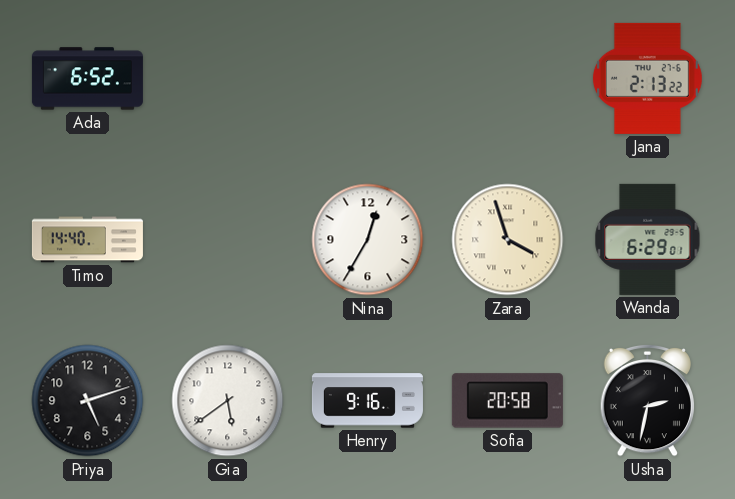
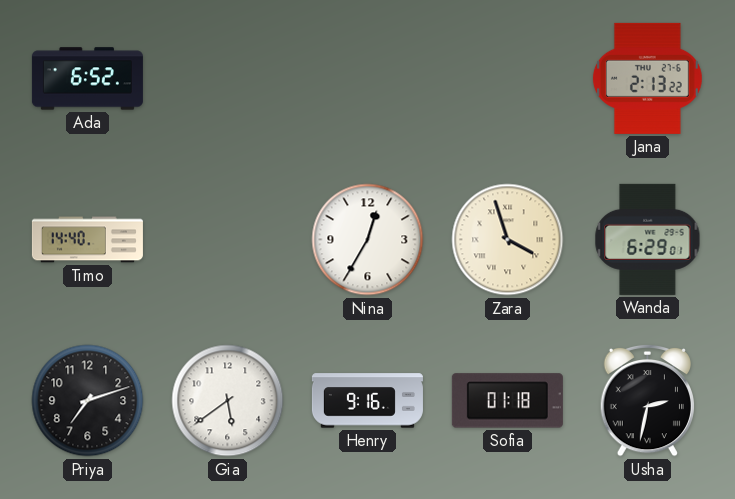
Priya: 5:12 -> 7:12 (88, 401)
Sofia: 20:58 -> 01:18 (507, 401)
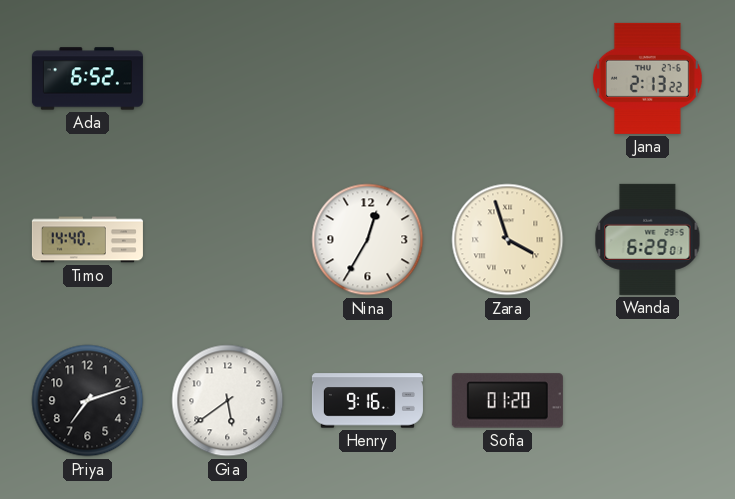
Sofia: 01:18 -> 01:20 (507, 401)
Usha: 2:32 -> none (647, 400)
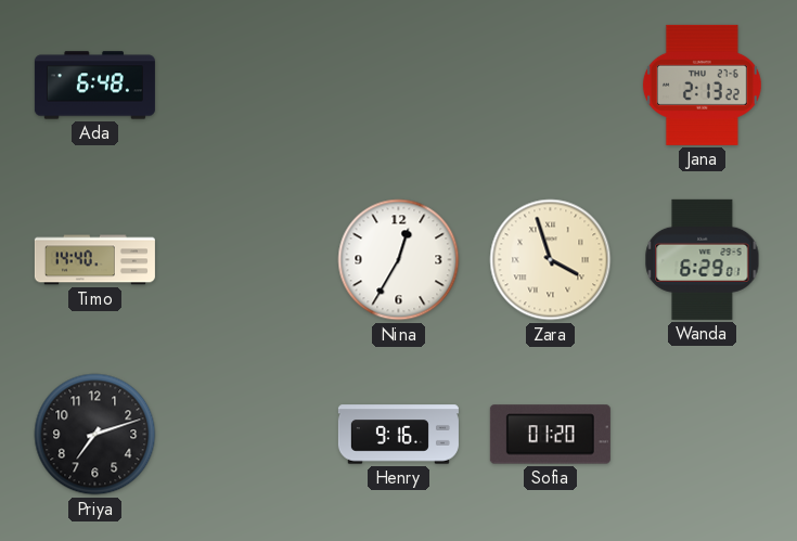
Ada: 6:52 -> 6:48 (94, 86)
Gia: 5:39 -> none (228, 401)
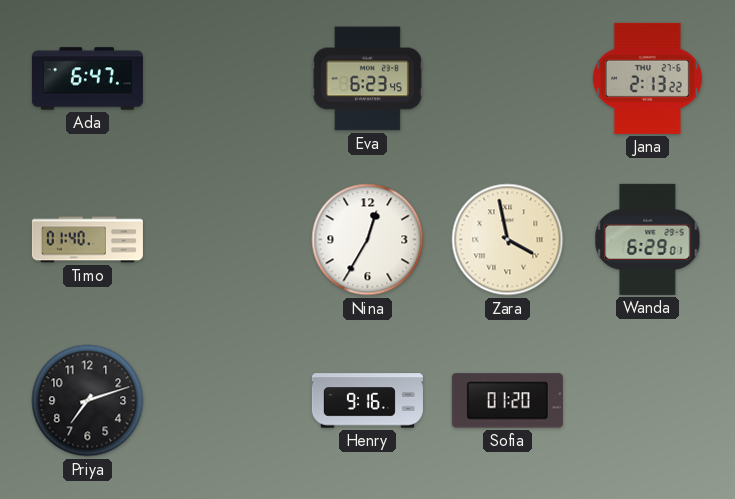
Ada: 6:48 -> 6:47 (87, 79)
Eva: none -> 6:23 (367, 79)
Timo: 14:40 -> 01:40 (87, 240)
Zara: 3:57 -> 3:58 (508, 240)
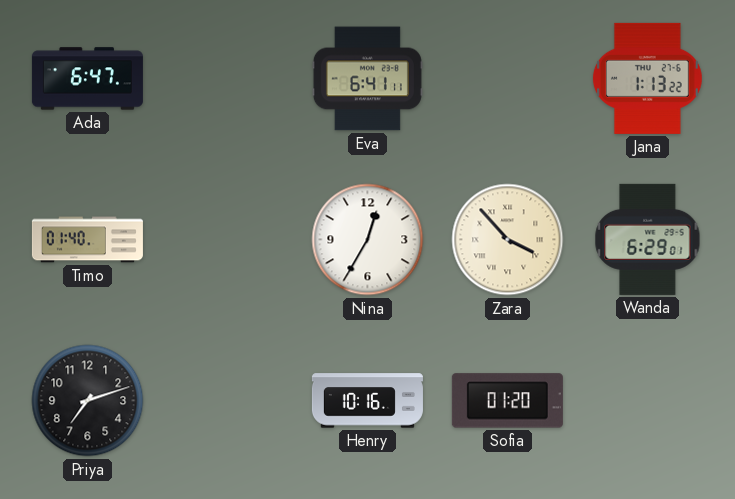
Eva: 6:23 -> 6:41 (367, 79)
Jana: 2:13 -> 1:13 (647, 78)
Zara: 3:58 -> 3:53 (508, 240)
Henry: 9:16 -> 10:16 (367, 401)
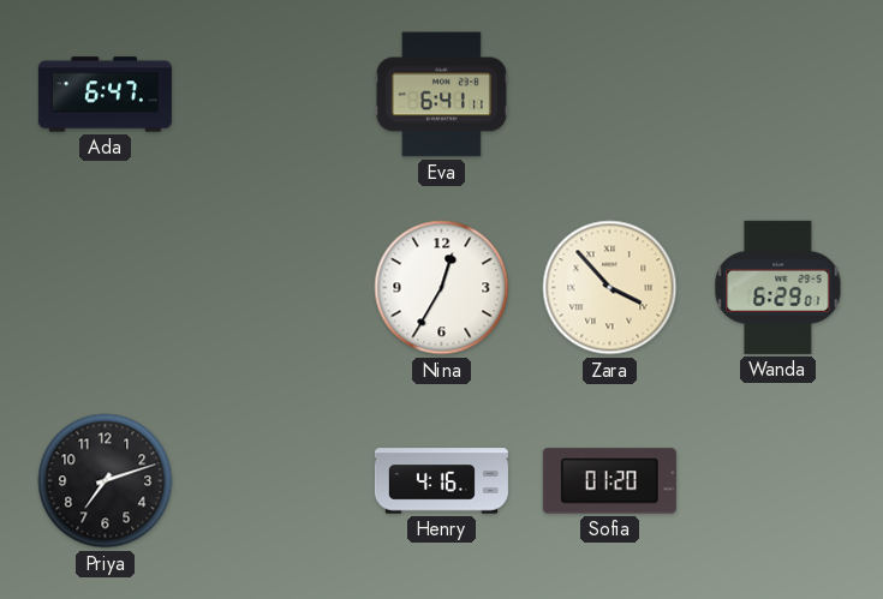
Jana: 1:13 -> none (647, 78)
Timo: 01:40 -> none (87, 240)
Henry: 10:16 -> 4:16 (441, 481)
